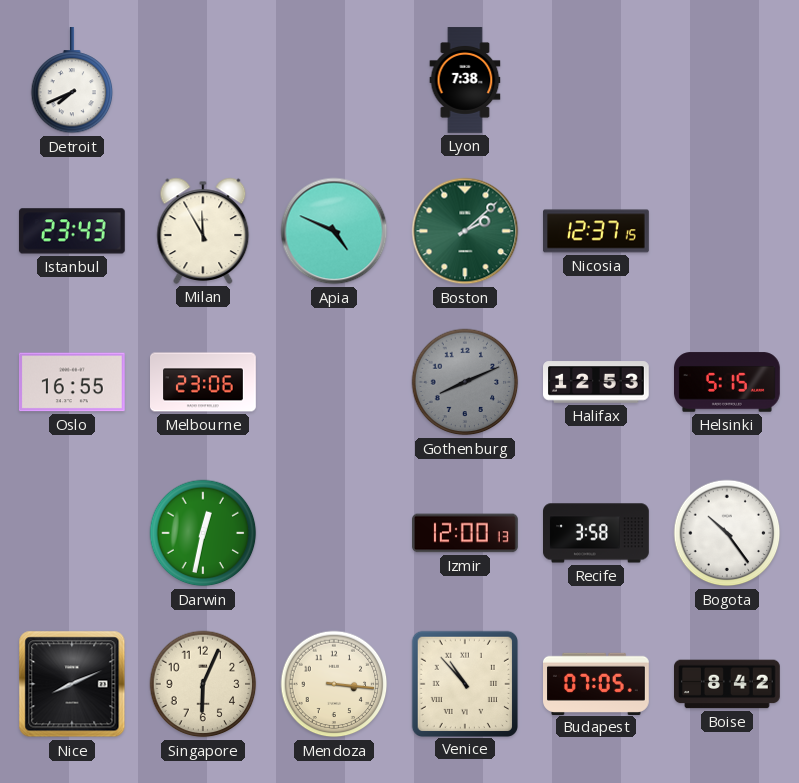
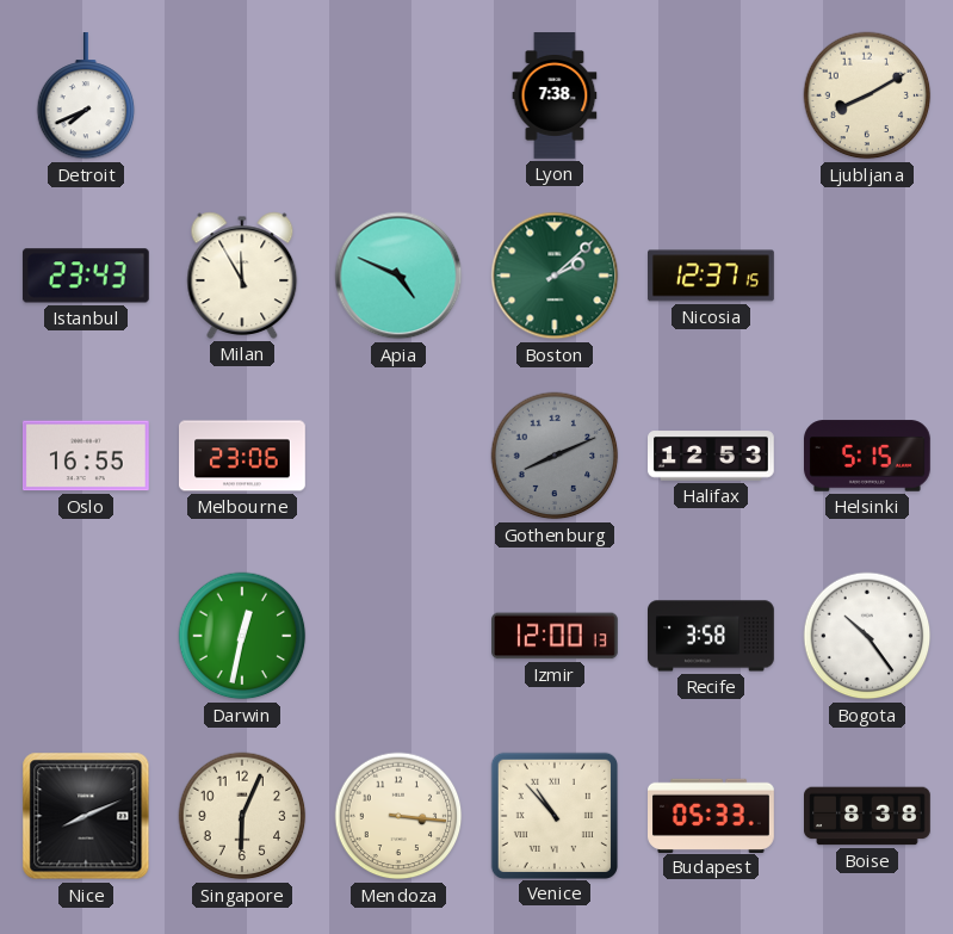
Ljubljana: none -> 8:10 (867, 95)
Budapest: 07:05 -> 05:33 (712, 815)
Boise: 8:42 -> 8:38 (868, 816)
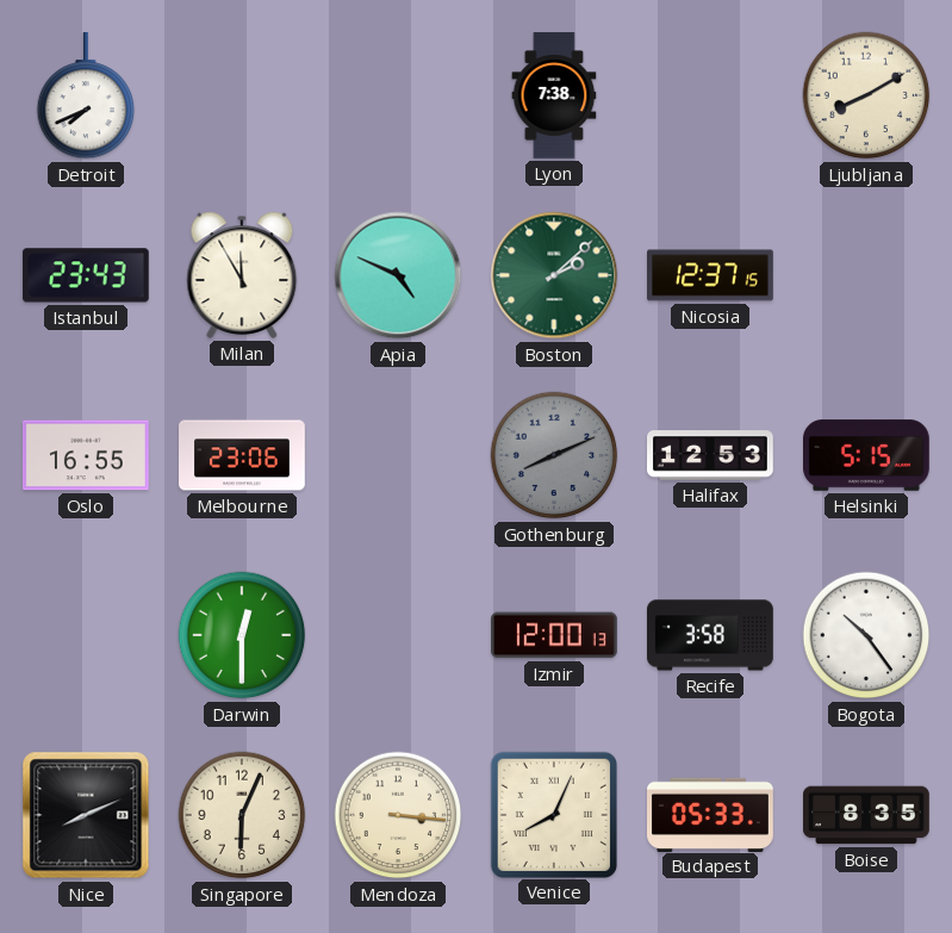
Darwin: 12:32 -> 12:30 (242, 635)
Venice: 10:53 -> 8:04 (553, 814)
Boise: 8:38 -> 8:35 (867, 815)
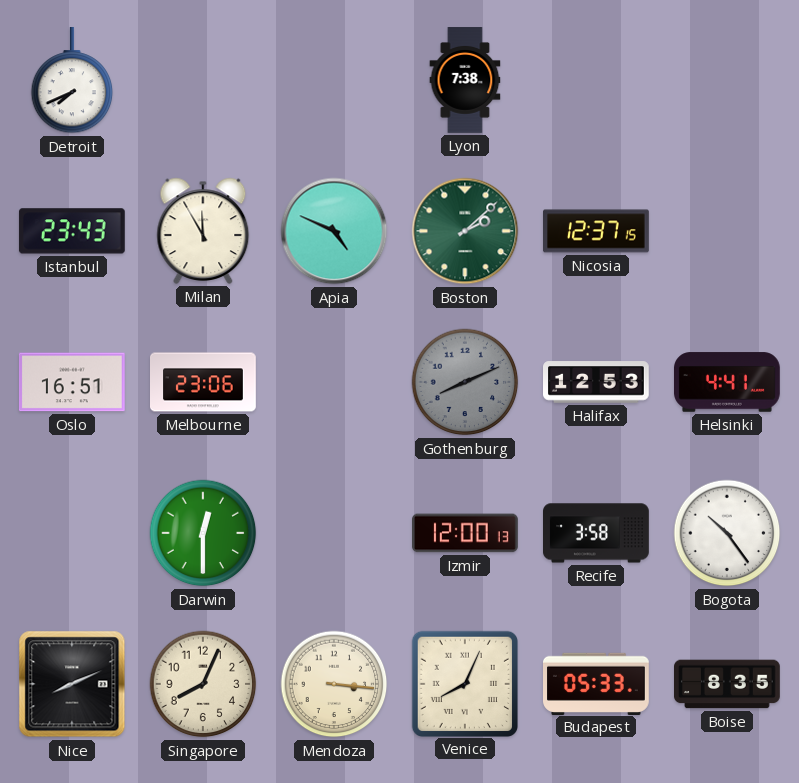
Ljubljana: 8:10 -> none (866, 95)
Oslo: 16:55 -> 16:51 (72, 382)
Helsinki: 5:15 -> 4:41 (728, 382)
Singapore: 6:04 -> 8:04 (203, 684)
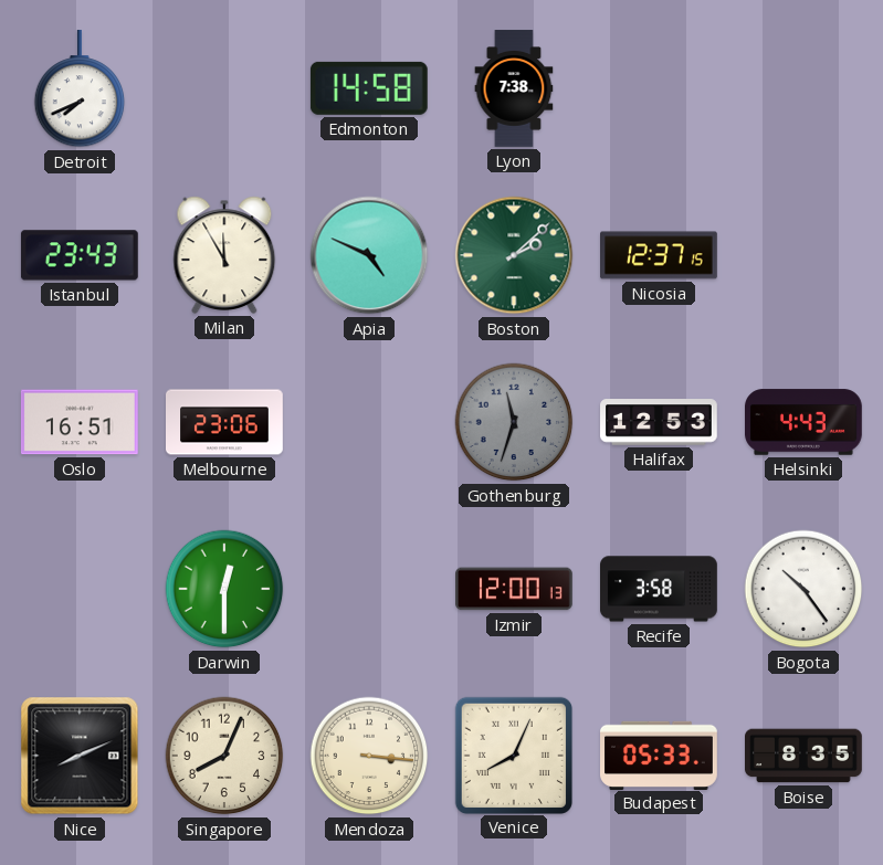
Edmonton: none -> 14:58 (369, 88)
Gothenburg: 8:11 -> 11:33 (514, 422)
Helsinki: 4:41 -> 4:43 (805, 422)
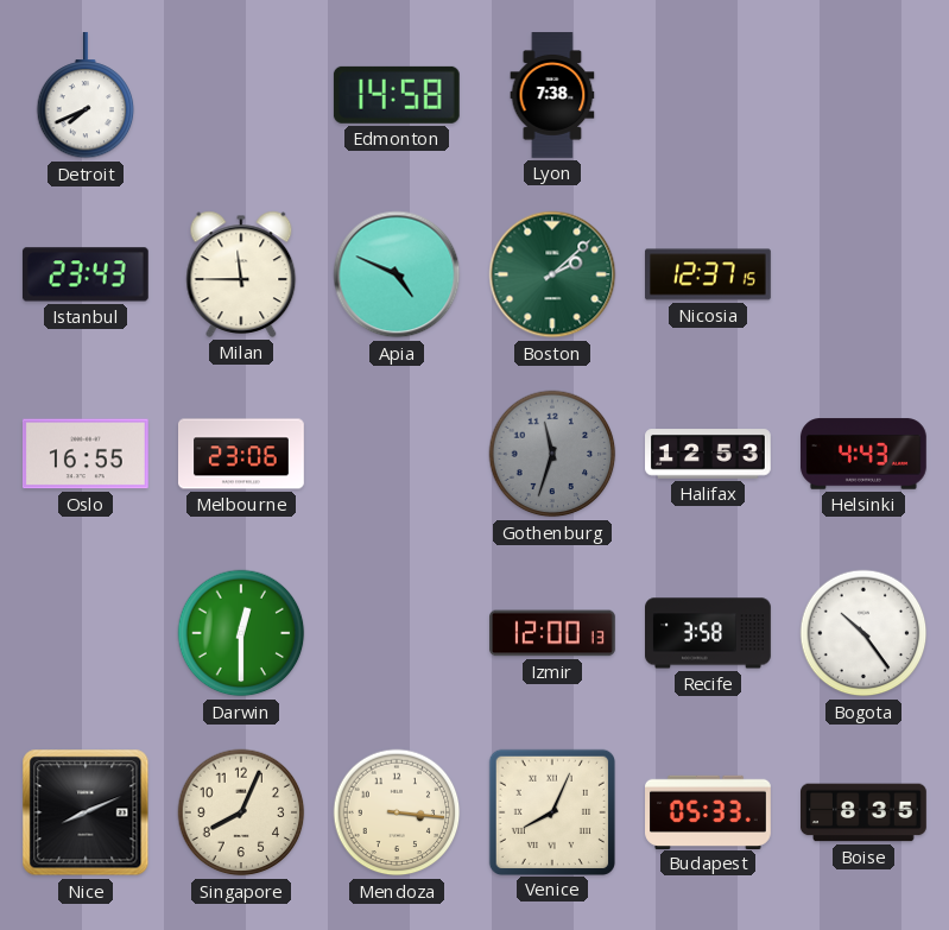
Milan: 11:55 -> 11:45 (241, 274)
Oslo: 16:51 -> 16:55 (86, 454)
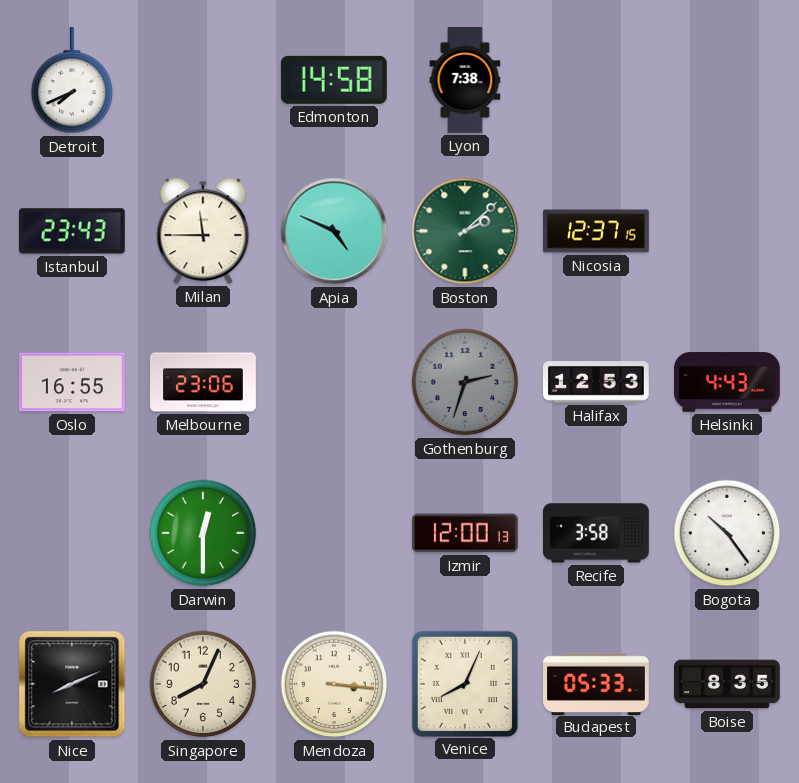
Gothenburg: 11:33 -> 2:33 (465, 382)
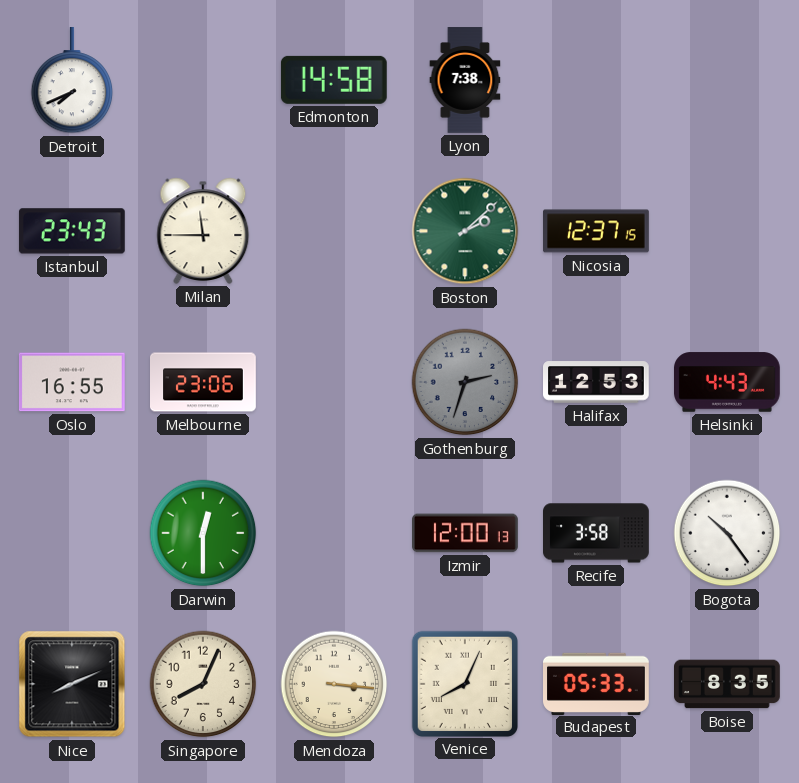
Apia: 4:49 -> none (334, 231)
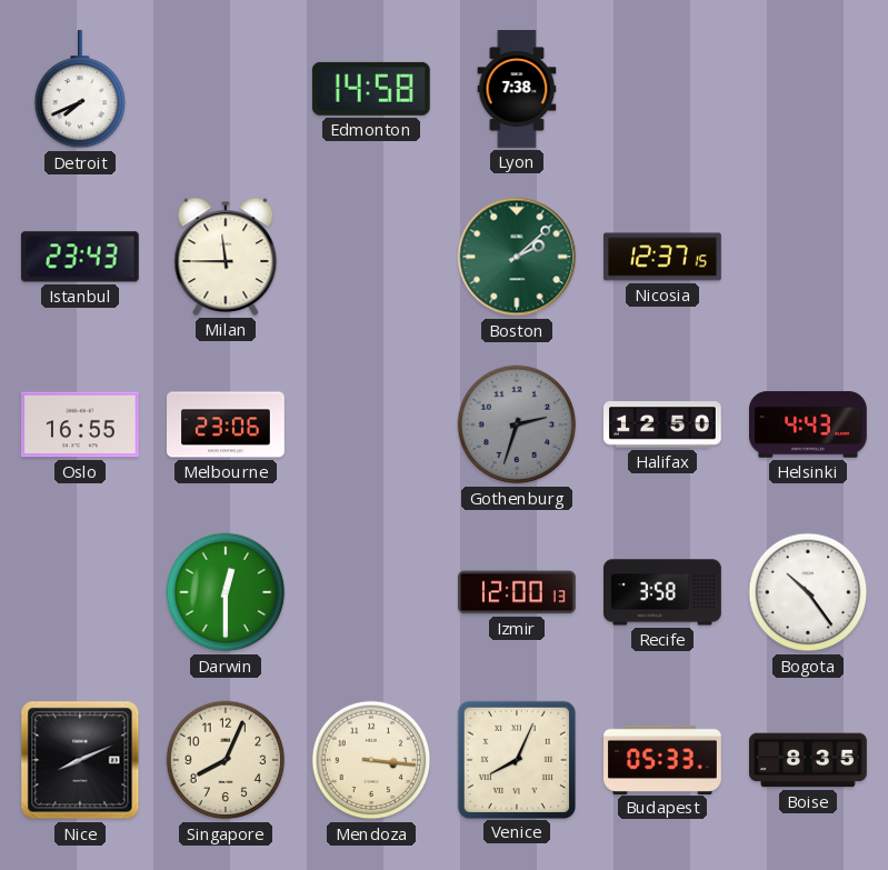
Halifax: 12:53 -> 12:50 (663, 424)
